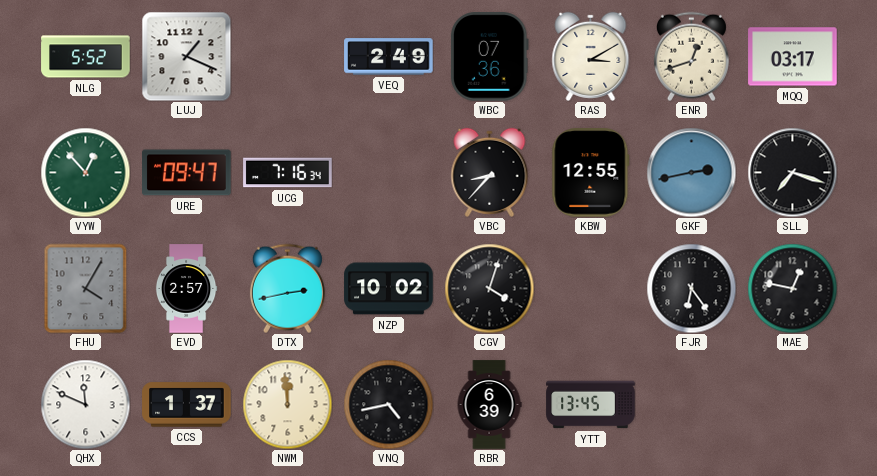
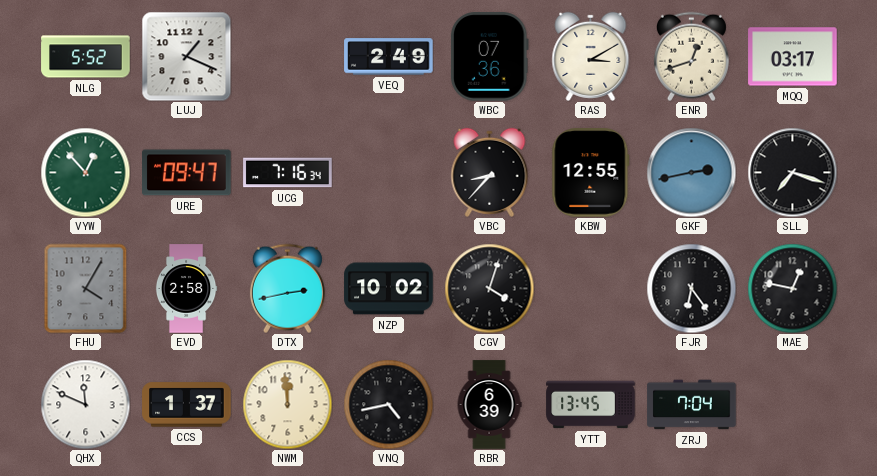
EVD: 2:57 -> 2:58 (186, 289)
ZRJ: none -> 7:04 (692, 405)
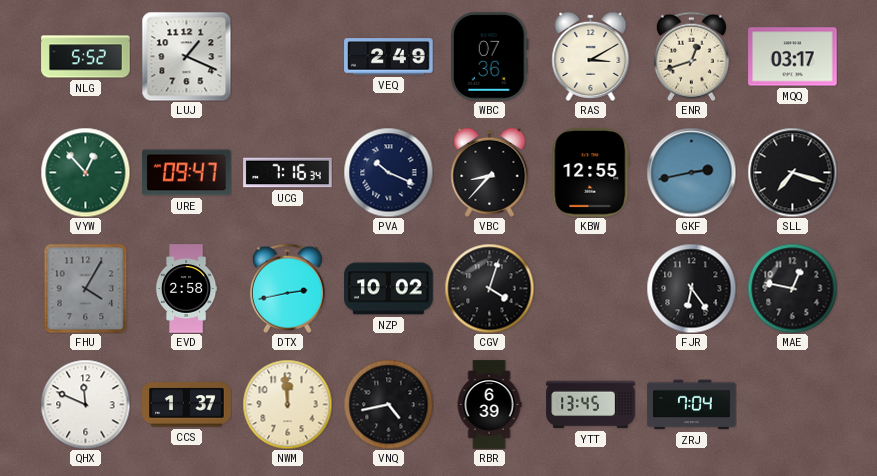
PVA: none -> 10:19 (388, 172)
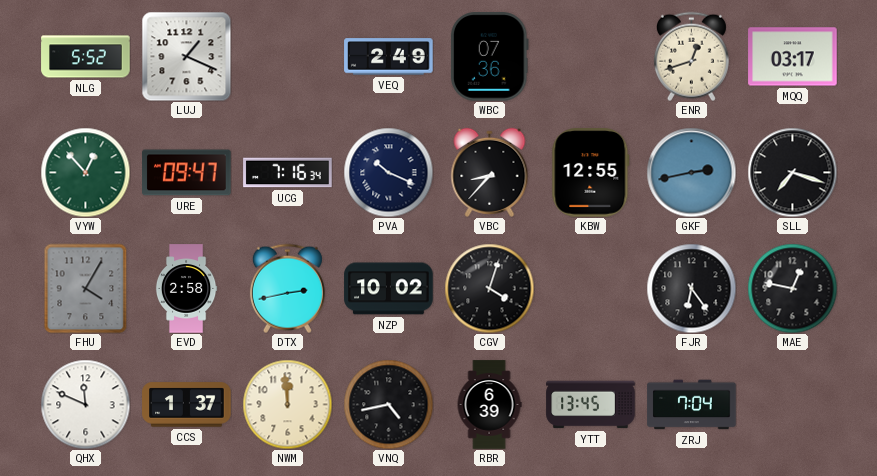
RAS: 3:10 -> none (591, 56)
